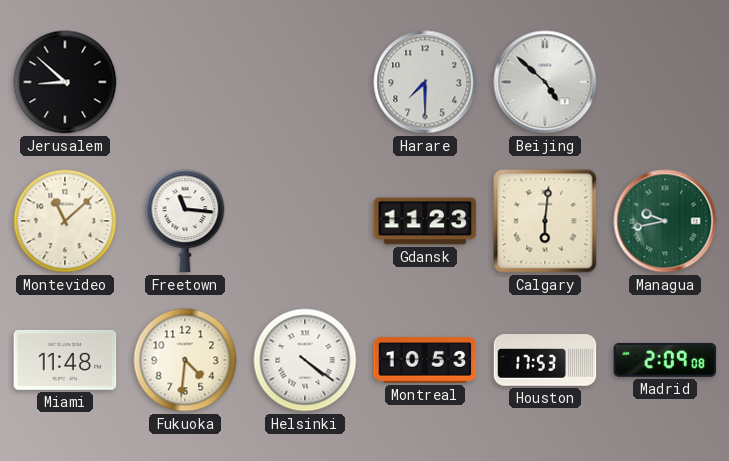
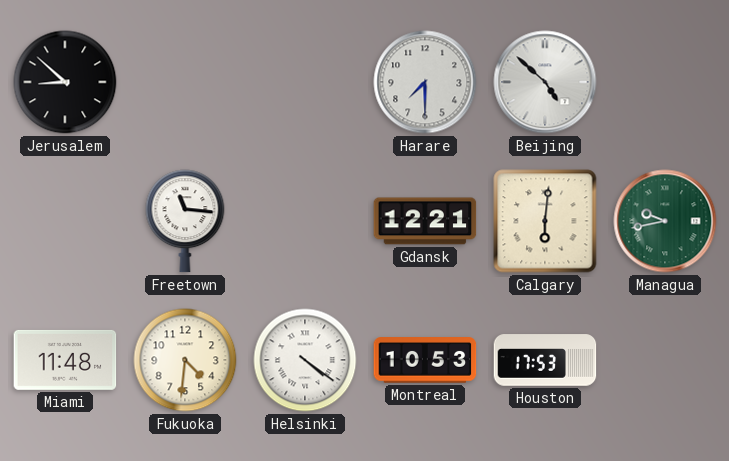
Montevideo: 11:08 -> none (65, 221)
Gdansk: 11:23 -> 12:21 (425, 221)
Madrid: 2:09 -> none (665, 360)
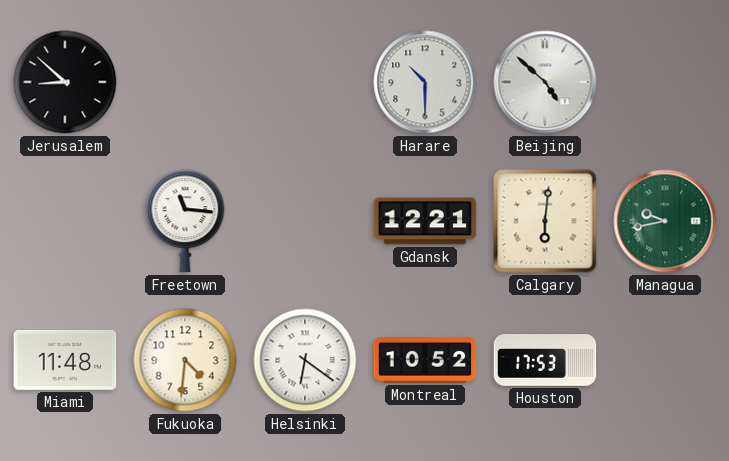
Harare: 7:30 -> 10:30 (425, 82)
Helsinki: 4:21 -> 6:21 (305, 360)
Montreal: 10:53 -> 10:52 (425, 360)
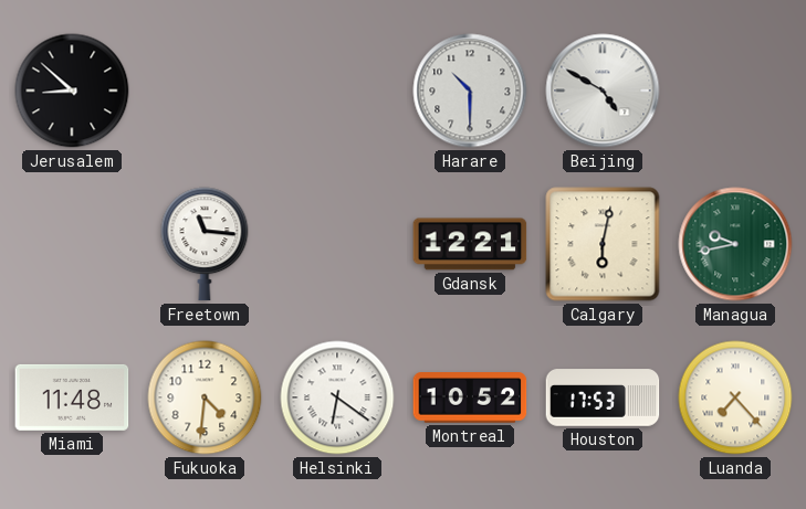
Beijing: 4:52 -> 4:50 (603, 91)
Calgary: 6:01 -> 6:02 (603, 244)
Luanda: none -> 7:23 (735, 397)
